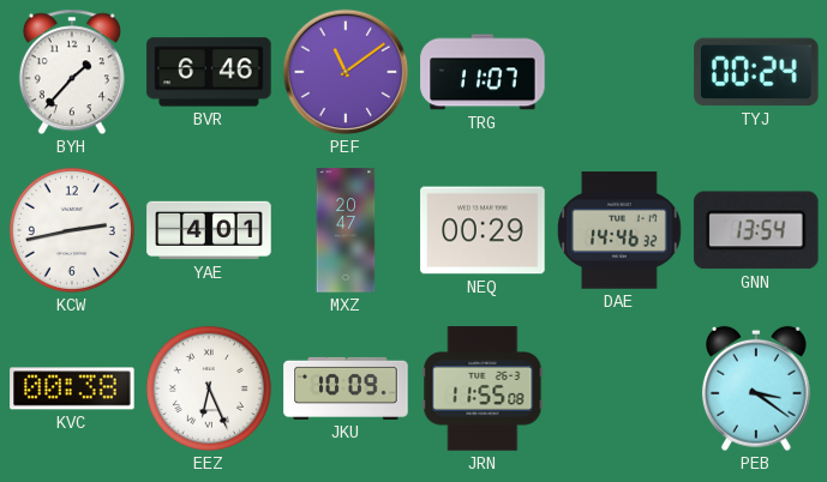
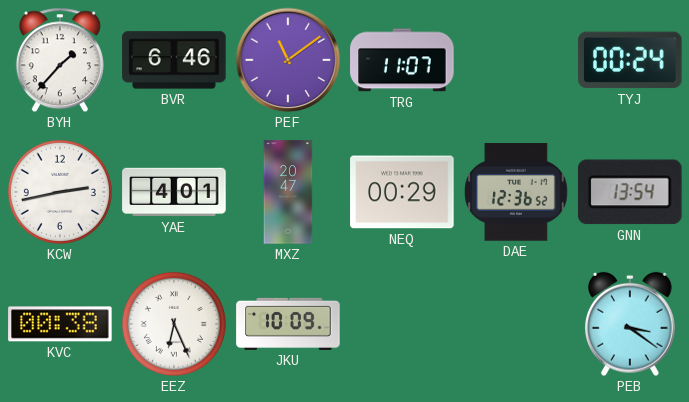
DAE: 14:46 -> 12:36 (517, 192)
JRN: 11:55 -> none (483, 388)
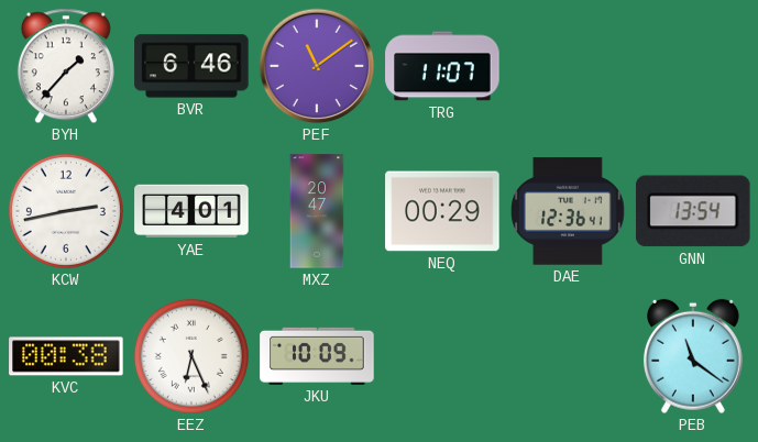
TYJ: 00:24 -> none (630, 60)
DAE: 12:36:52 -> 12:36:41 (569, 211)
PEB: 3:21 -> 11:21 (693, 356)
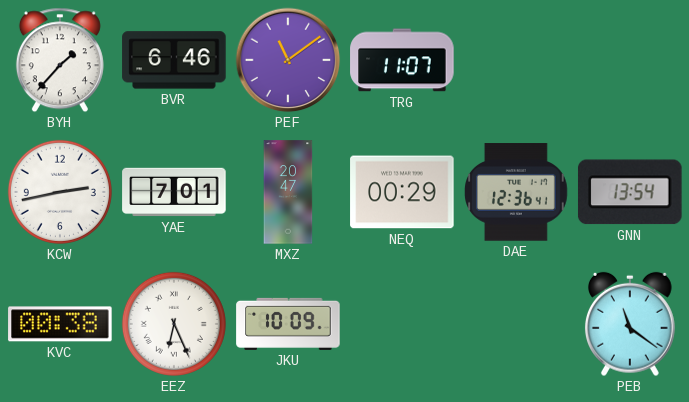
YAE: 4:01 -> 7:01 (174, 192)
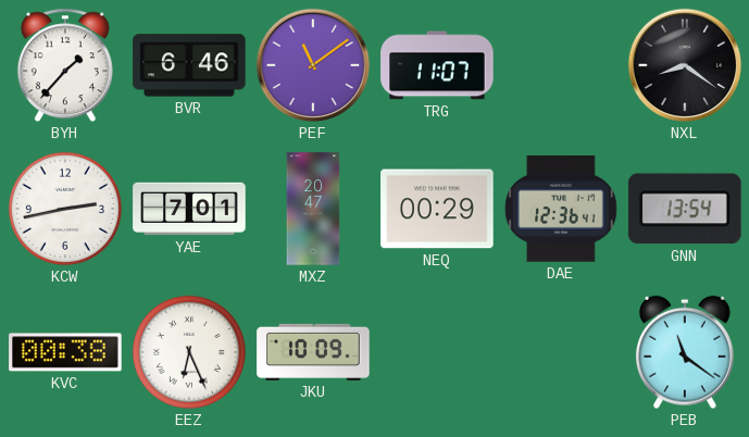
NXL: none -> 8:21 (685, 65)
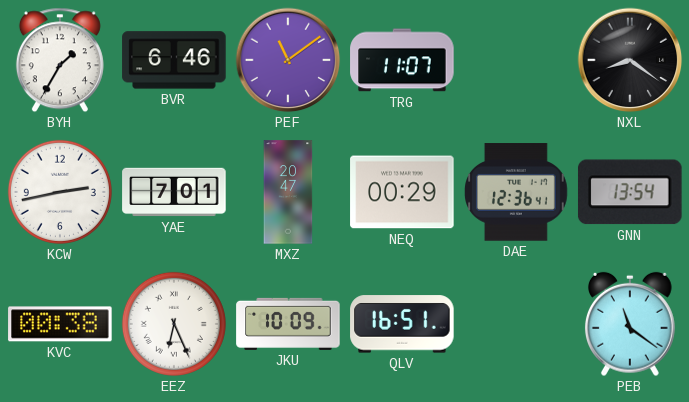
BYH: 1:37 -> 1:35 (60, 60)
QLV: none -> 16:51 (402, 324)
